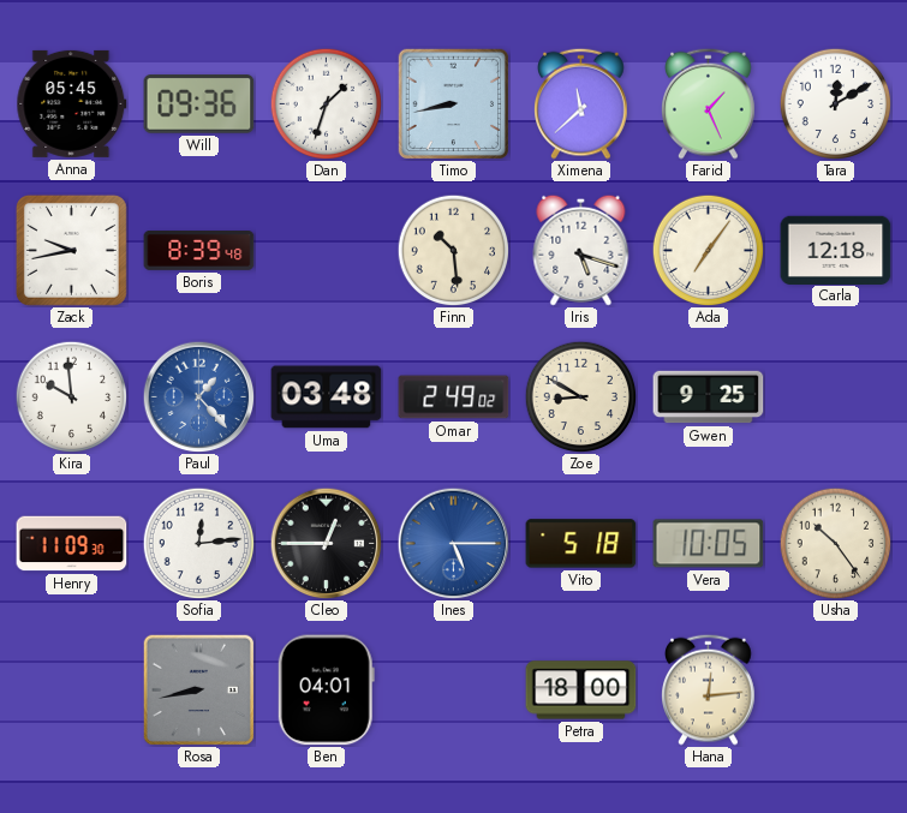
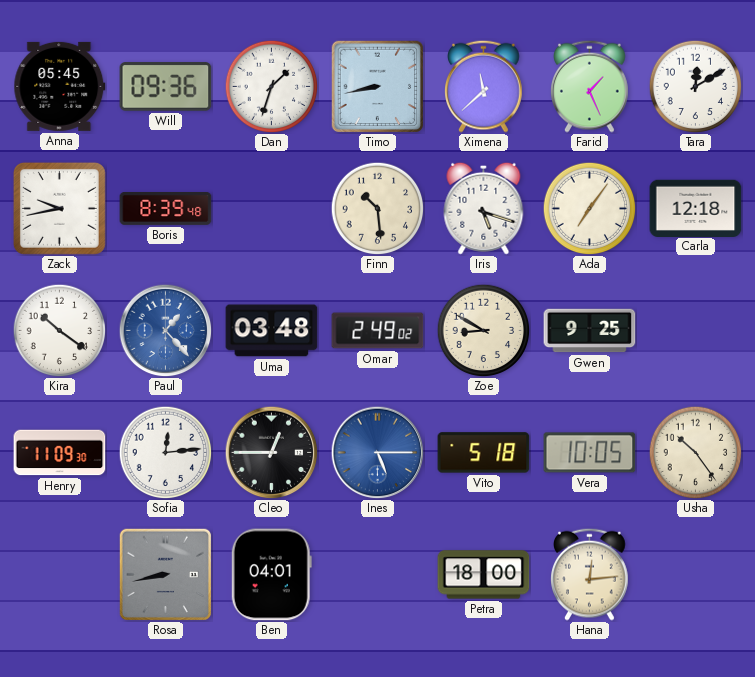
Kira: 9:59 -> 10:21 (59, 330)
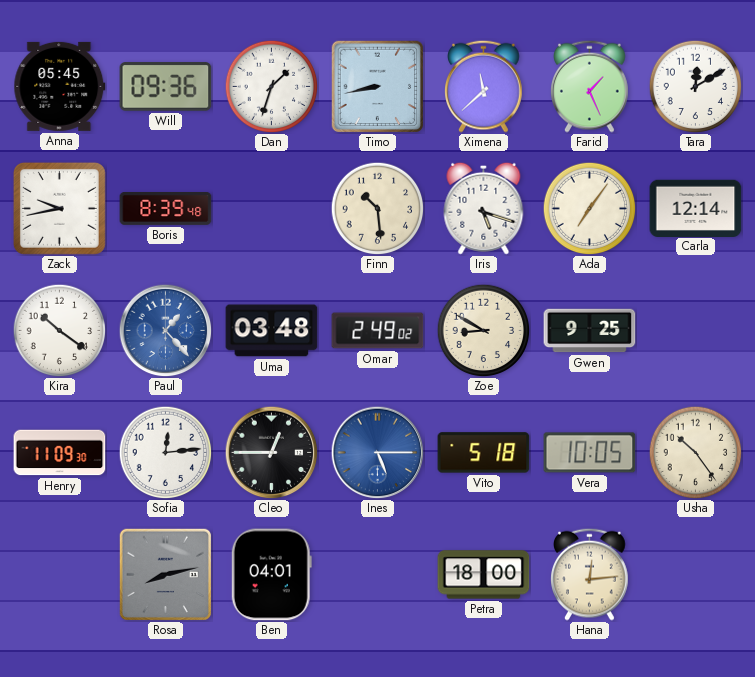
Carla: 12:18 -> 12:14 (696, 208)
Rosa: 8:43 -> 8:13 (165, 574)
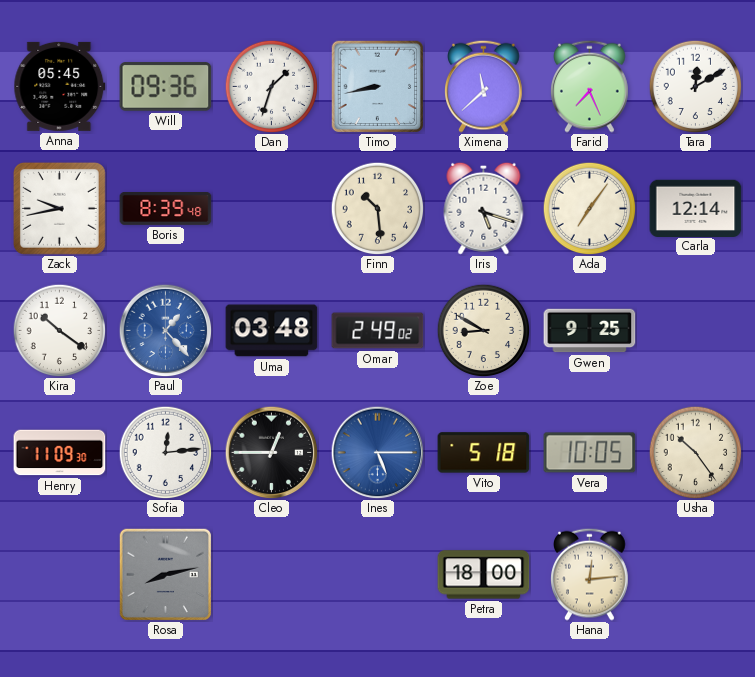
Farid: 1:26 -> 7:26 (590, 86)
Ben: 04:01 -> none (271, 575)
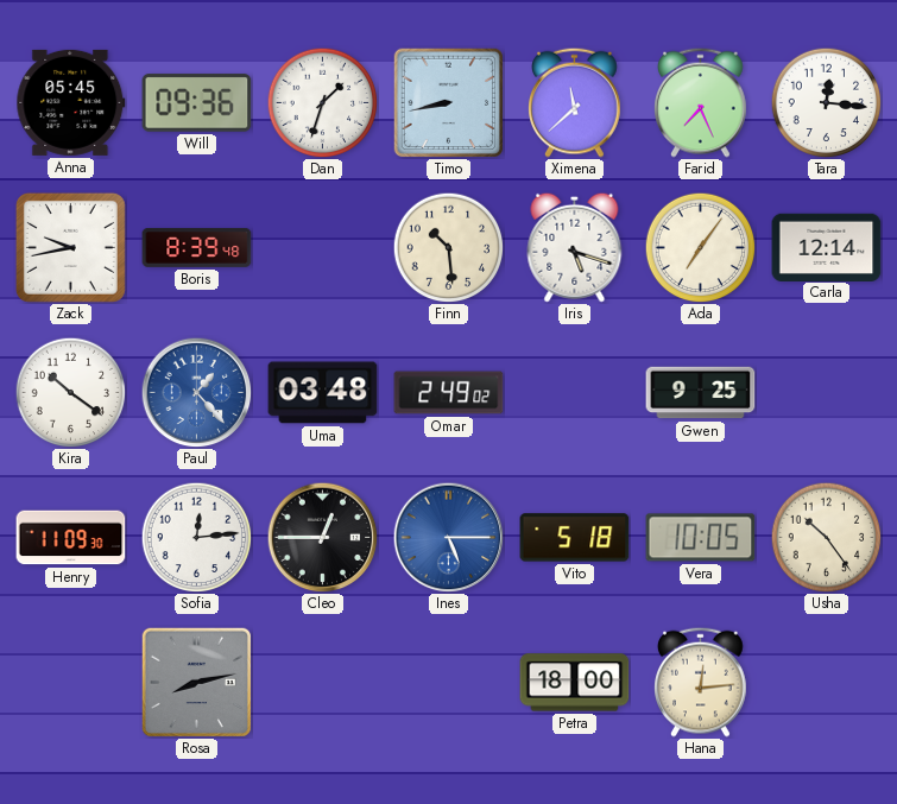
Tara: 12:10 -> 12:16 (826, 102)
Zoe: 8:50 -> none (483, 330)
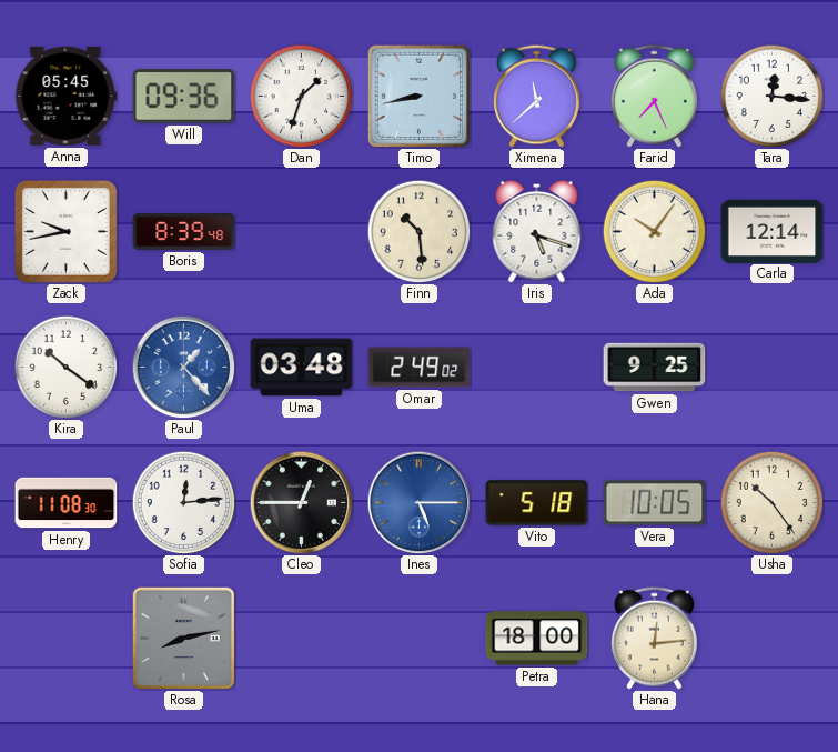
Ada: 7:06 -> 10:06 (654, 231)
Henry: 11:09 -> 11:08 (67, 503)
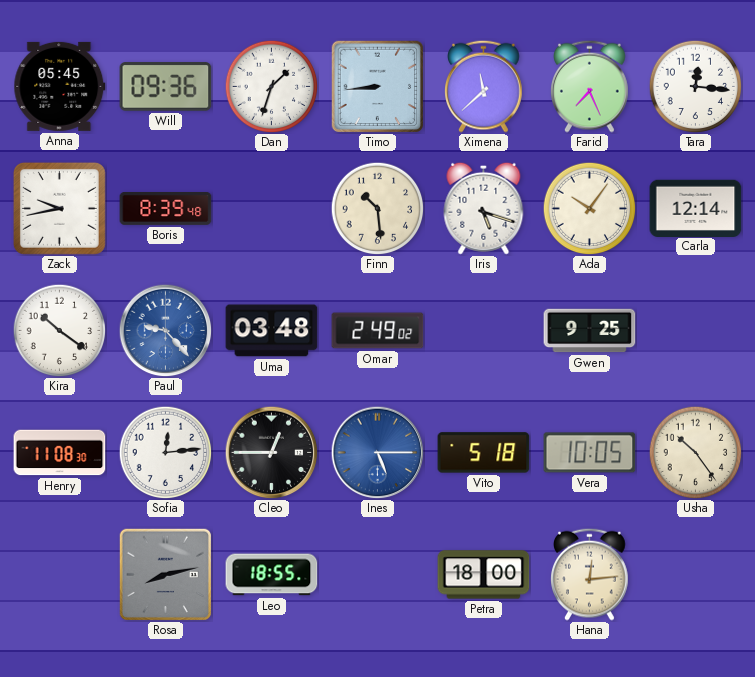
Timo: 8:43 -> 8:44 (377, 86)
Paul: 1:23 -> 9:23 (165, 330)
Leo: none -> 18:55 (272, 575)
